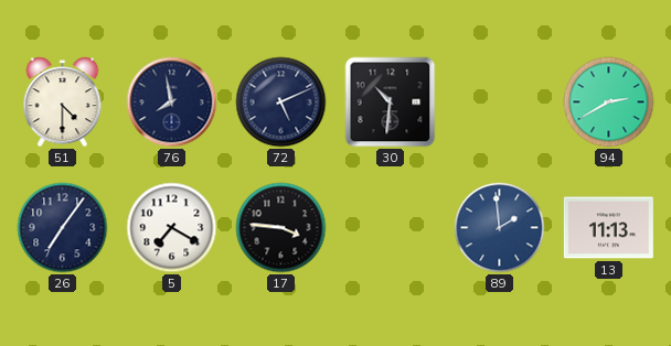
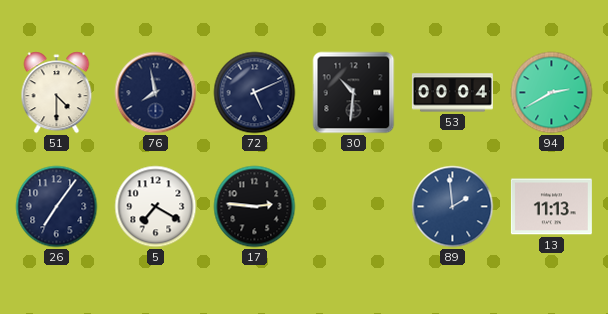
53: none -> 00:04 (452, 93)
17: 3:46 -> 2:46 (255, 207)
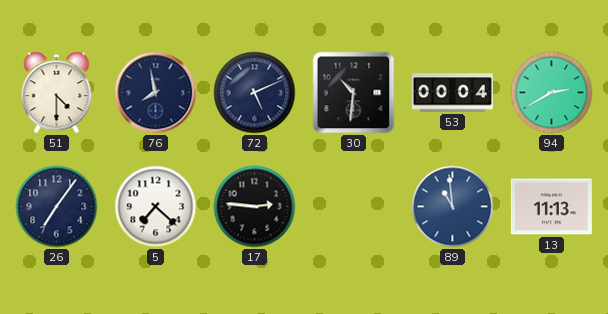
5: 7:20 -> 7:22 (156, 207)
89: 1:59 -> 10:59 (453, 207)
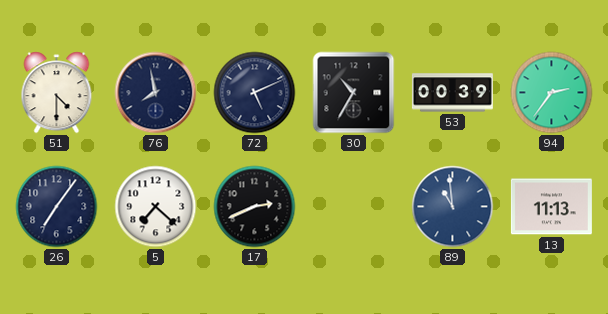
30: 10:31 -> 10:35 (354, 93)
53: 00:04 -> 00:39 (452, 93)
94: 2:40 -> 2:36 (552, 93)
17: 2:46 -> 2:41 (255, 207)
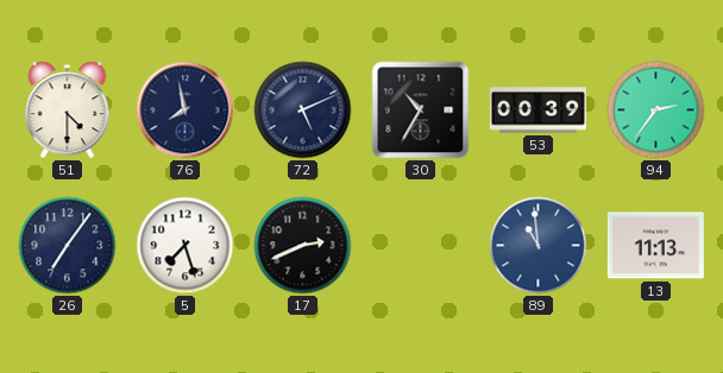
5: 7:22 -> 7:27 (186, 246)
